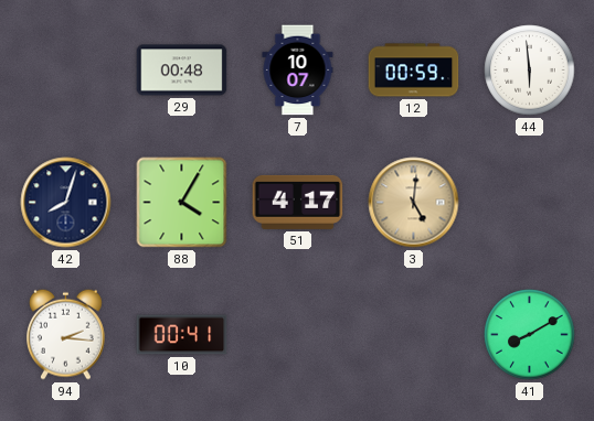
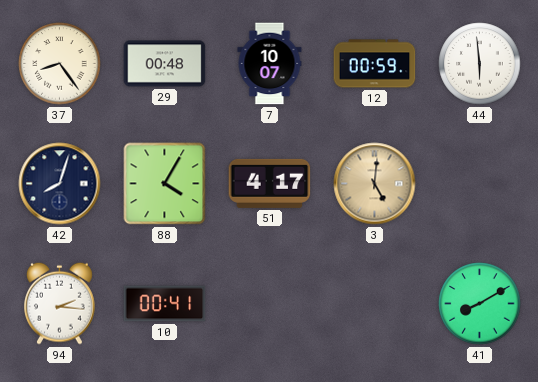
37: none -> 8:24 (60, 64)
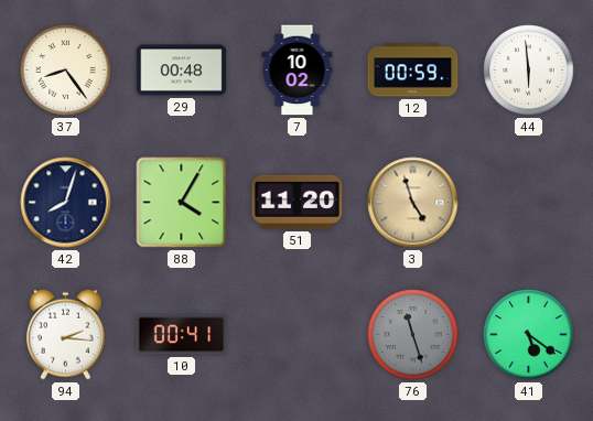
7: 10:07 -> 10:02 (298, 71)
51: 4:17 -> 11:20 (298, 202)
3: 5:01 -> 4:57 (413, 203)
76: none -> 11:27 (413, 335)
41: 8:10 -> 5:21 (529, 335)
